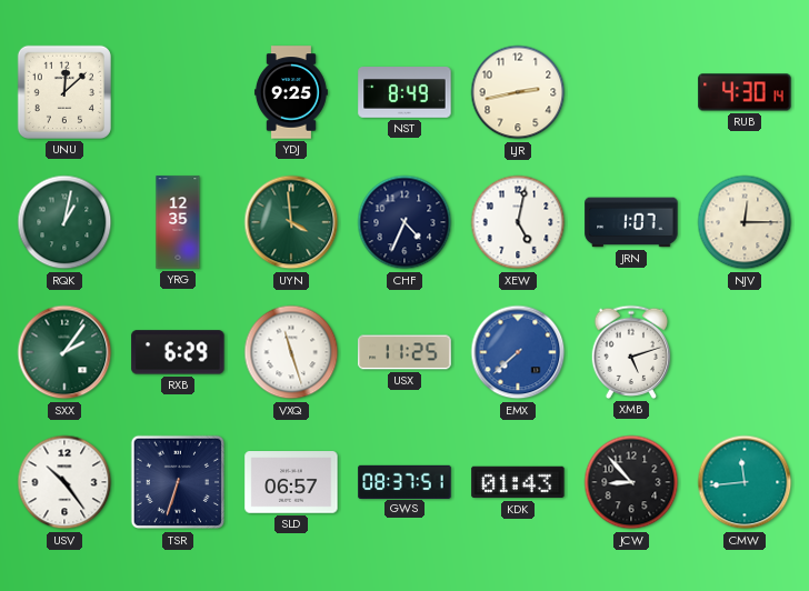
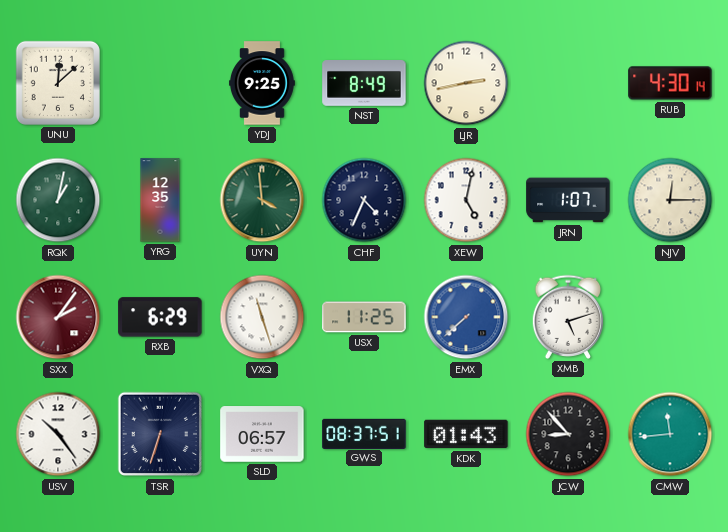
SXX dial: green -> burgundy (58, 317)
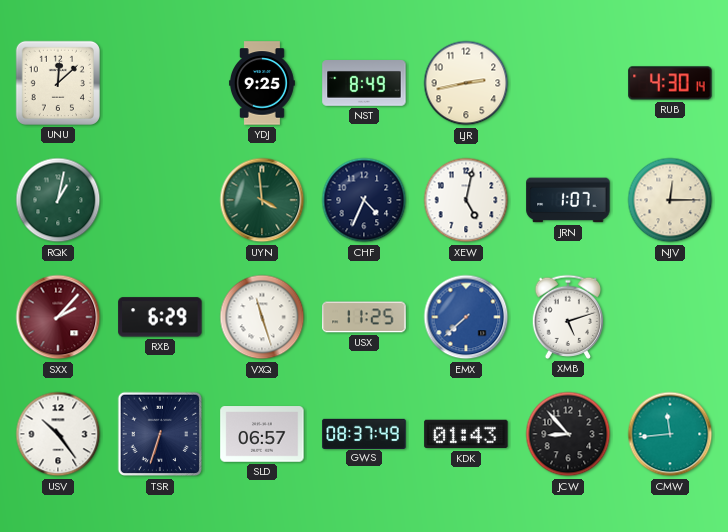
YRG: 12:35 -> none (160, 200)
SXX: 2:06 -> 2:07 (58, 317)
GWS: 08:37:51 -> 08:37:49 (364, 433)
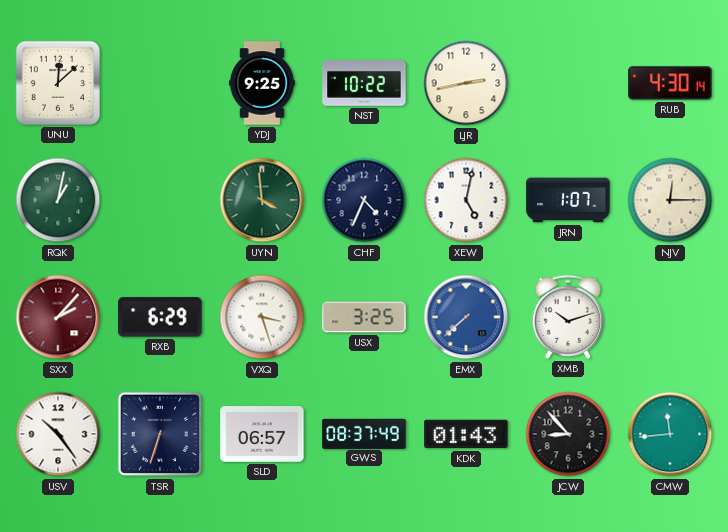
NST: 8:49 -> 10:22 (364, 83)
VXQ: 11:27 -> 3:27 (262, 317)
USX: 11:25 -> 3:25 (364, 317)
XMB: 5:12 -> 10:12 (568, 317)
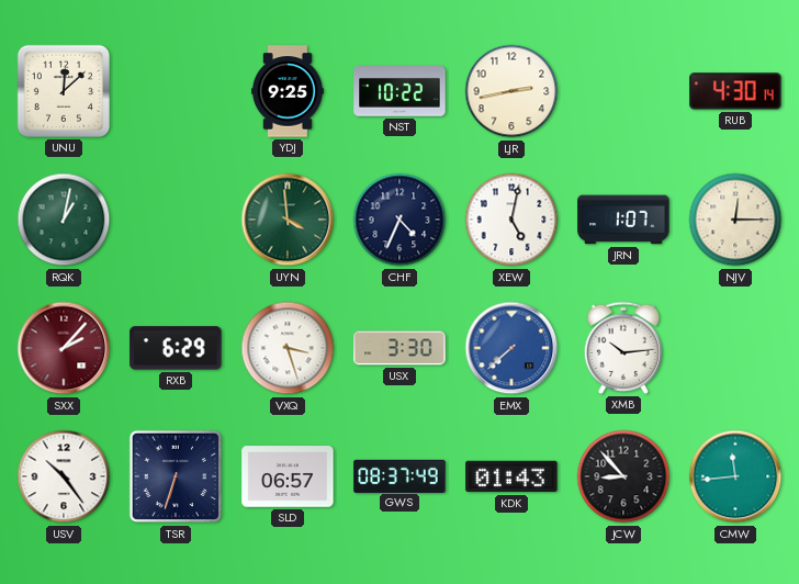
USX: 3:25 -> 3:30 (400, 348)
XMB: 10:12 -> 10:14 (623, 348)
